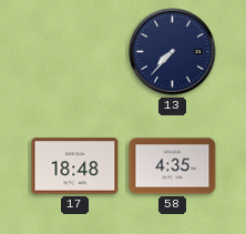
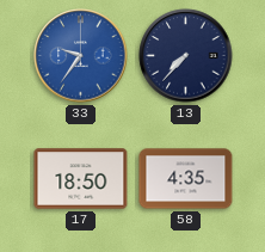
33: none -> 9:36 (81, 56)
17: 18:48 -> 18:50 (81, 179)
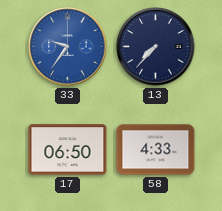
17: 18:50 -> 06:50 (68, 150)
58: 4:35 -> 4:33 (156, 150)
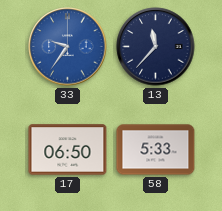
13: 7:37 -> 11:37 (156, 47)
58: 4:33 -> 5:33 (156, 150)
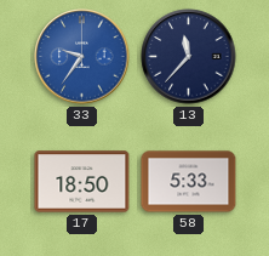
17: 06:50 -> 18:50 (82, 182)
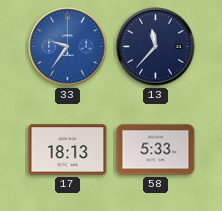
17: 18:50 -> 18:13 (68, 150)
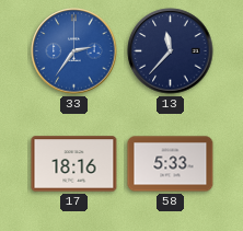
33: 9:36 -> 2:36 (74, 51)
17: 18:13 -> 18:16 (74, 164)
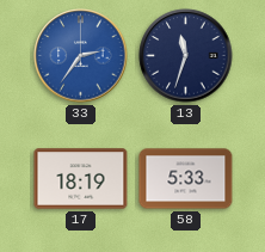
13: 11:37 -> 11:33 (186, 56)
17: 18:16 -> 18:19 (81, 179)
